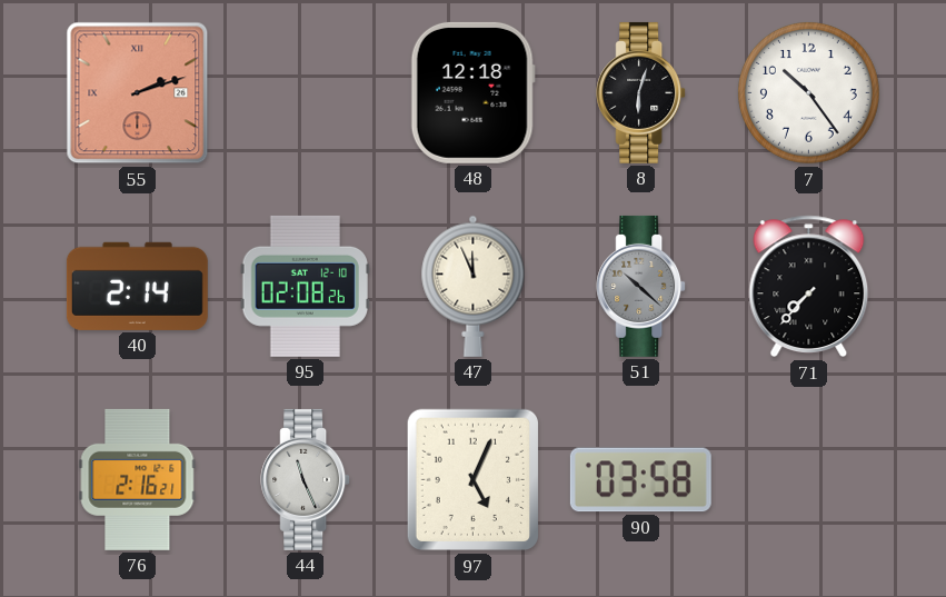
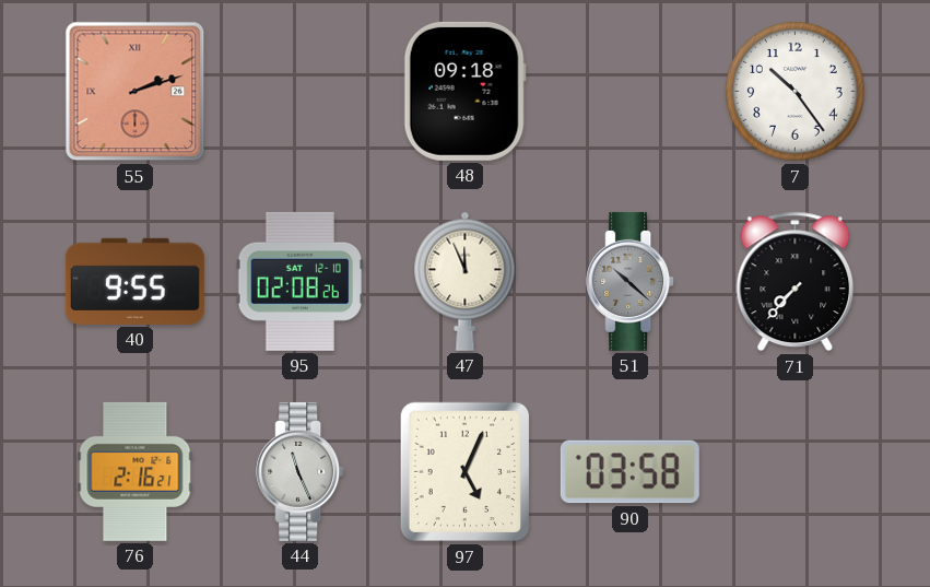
48: 12:18 -> 09:18 (464, 91)
8: 6:03 -> none (641, 92)
40: 2:14 -> 9:55 (134, 281)
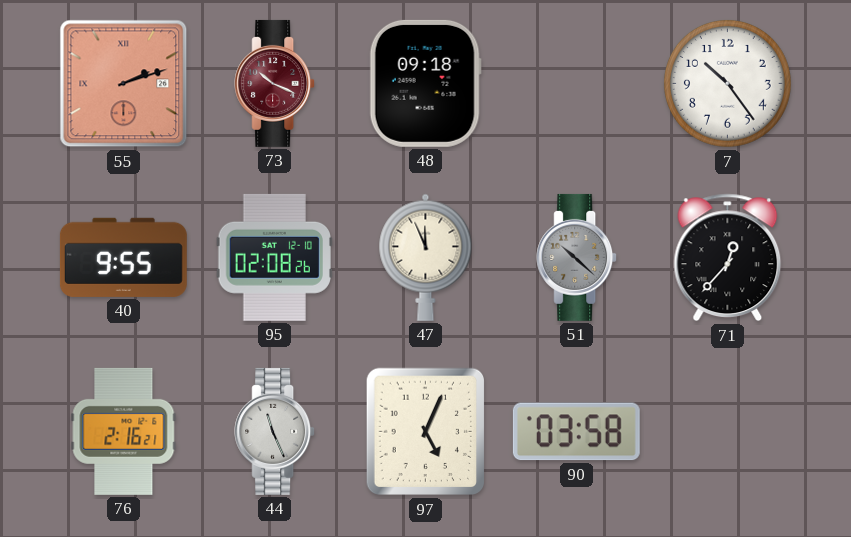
73: none -> 10:19 (275, 83)
71: 7:37 -> 12:37 (728, 258)
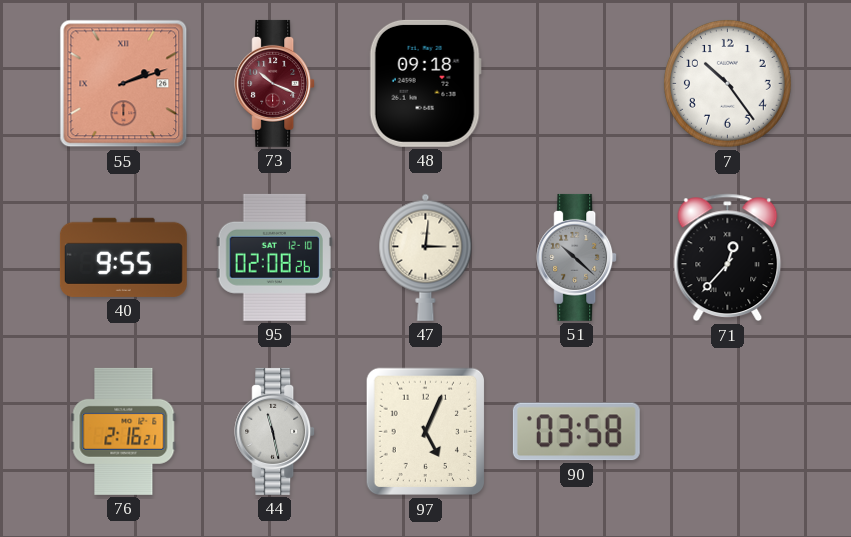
47: 11:56 -> 3:01 (426, 257)
44: 11:26 -> 11:28 (275, 431)
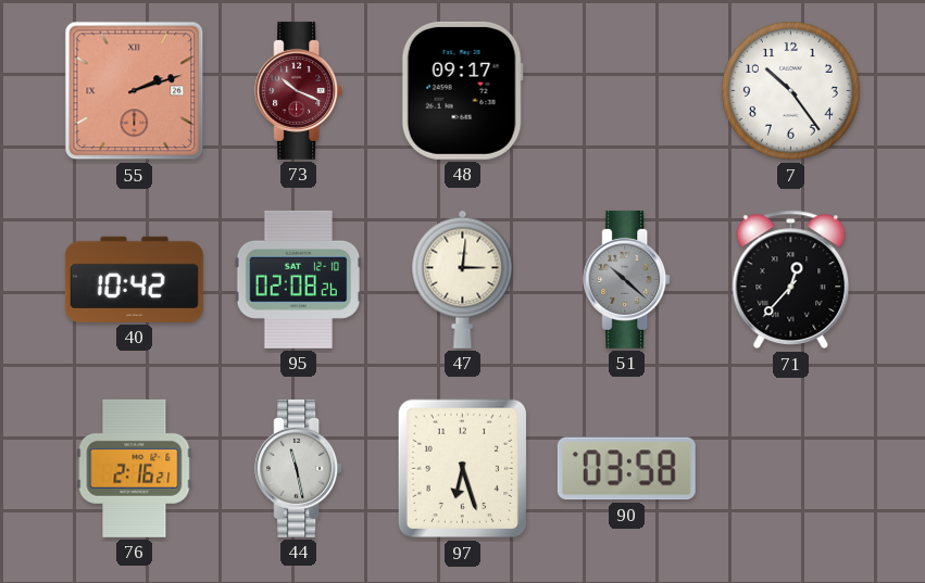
48: 09:18 -> 09:17 (462, 90)
40: 9:55 -> 10:42 (134, 279)
97: 5:04 -> 6:27 (462, 469)
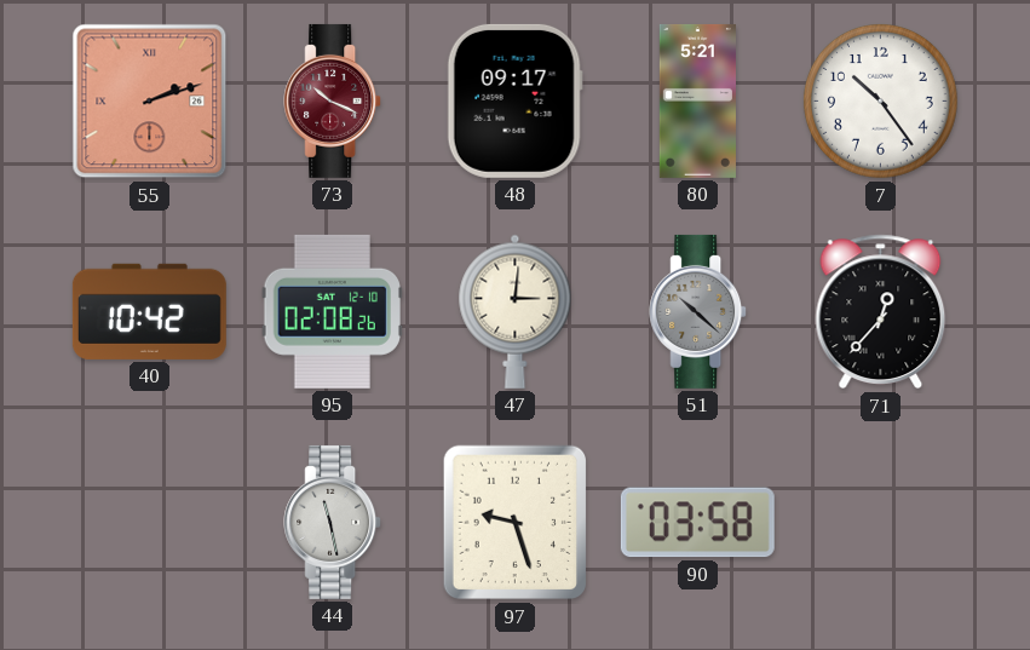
80: none -> 5:21 (697, 100)
76: 2:16 -> none (135, 468)
97: 6:27 -> 9:27 (514, 523)
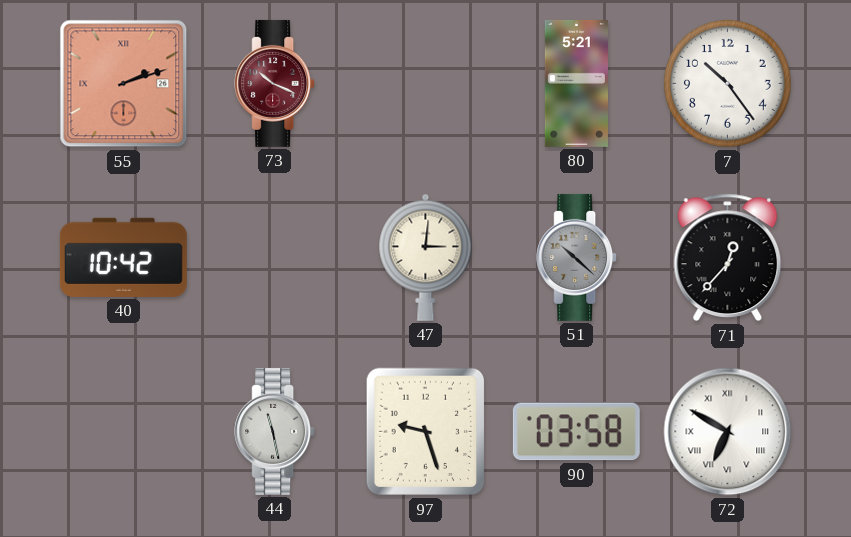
48: 09:17 -> none (514, 100)
95: 02:08 -> none (332, 311)
72: none -> 6:50 (728, 432)
